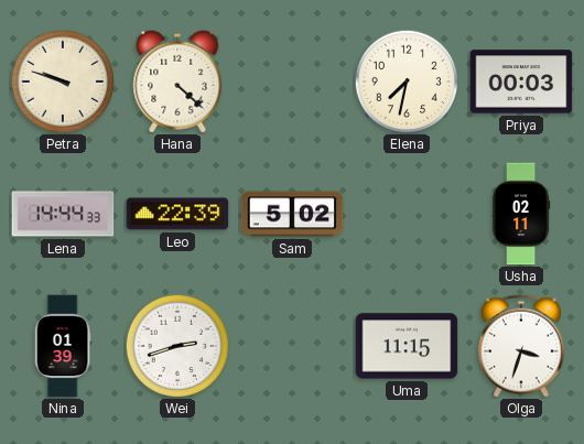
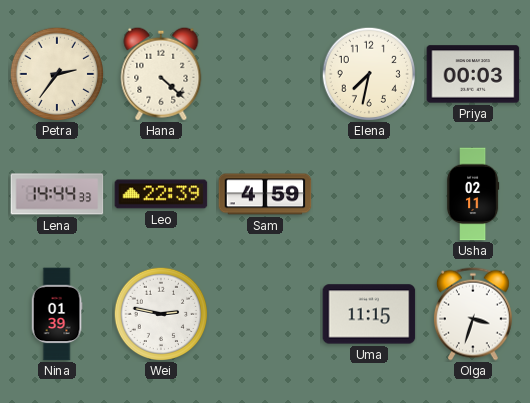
Petra: 9:48 -> 2:36 (57, 74)
Sam: 5:02 -> 4:59 (265, 194)
Wei: 2:42 -> 2:47 (161, 314)
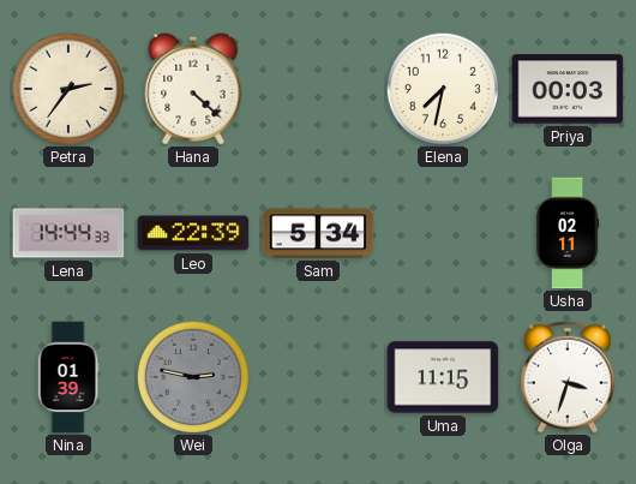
Sam: 4:59 -> 5:34 (318, 233)
Wei dial: white -> grey (193, 377)
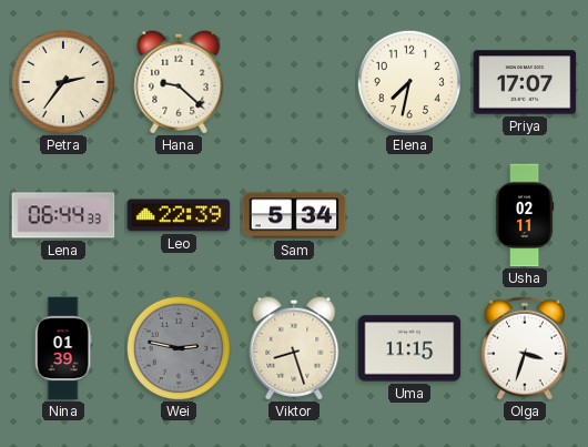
Hana: 4:22 -> 9:22 (179, 82)
Priya: 00:03 -> 17:07 (525, 82)
Lena: 14:44 -> 06:44 (63, 215)
Viktor: none -> 8:27 (294, 348)
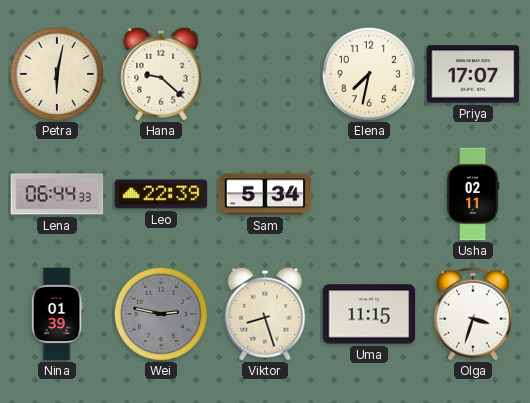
Petra: 2:36 -> 6:02 (57, 74)
